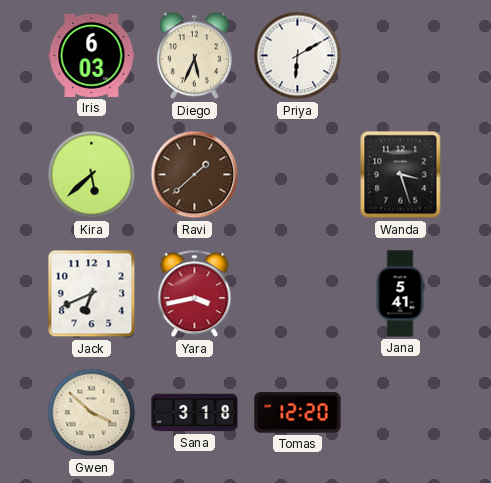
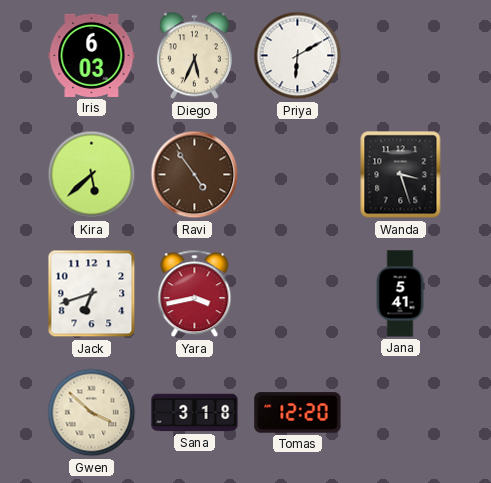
Ravi: 1:38 -> 4:54 (195, 175)
Jack: 6:41 -> 6:42 (92, 294)
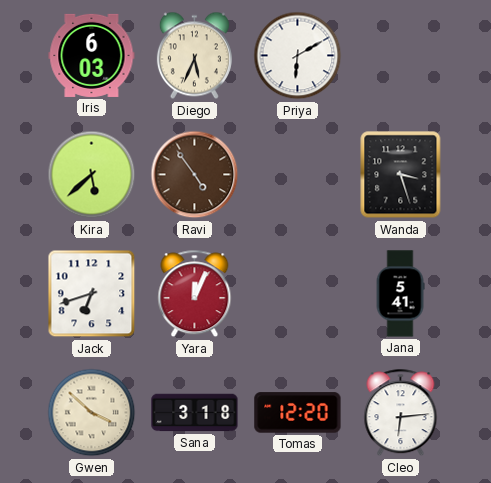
Yara: 3:43 -> 12:04 (195, 294)
Cleo: none -> 6:14 (401, 413)
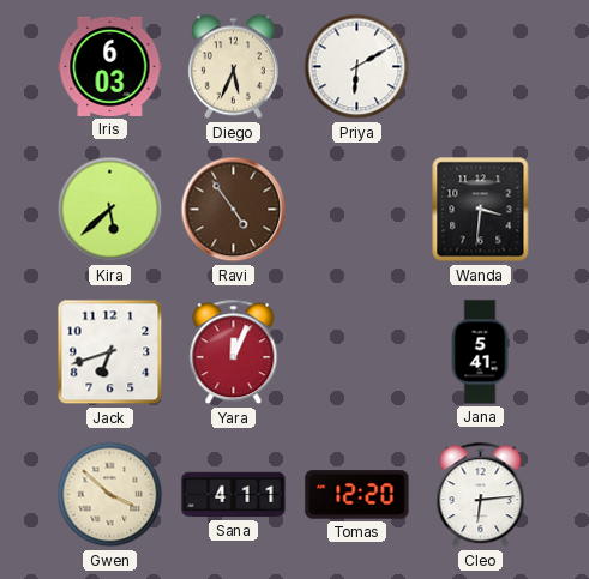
Wanda: 3:27 -> 3:31 (481, 210)
Sana: 3:18 -> 4:11 (234, 495)
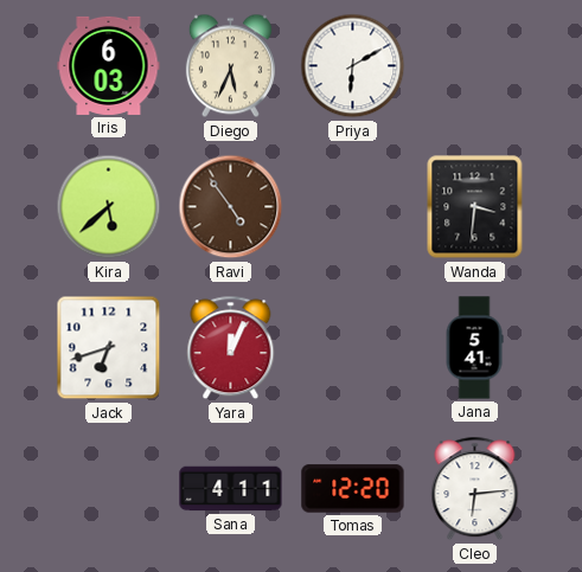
Gwen: 3:52 -> none (110, 495)
